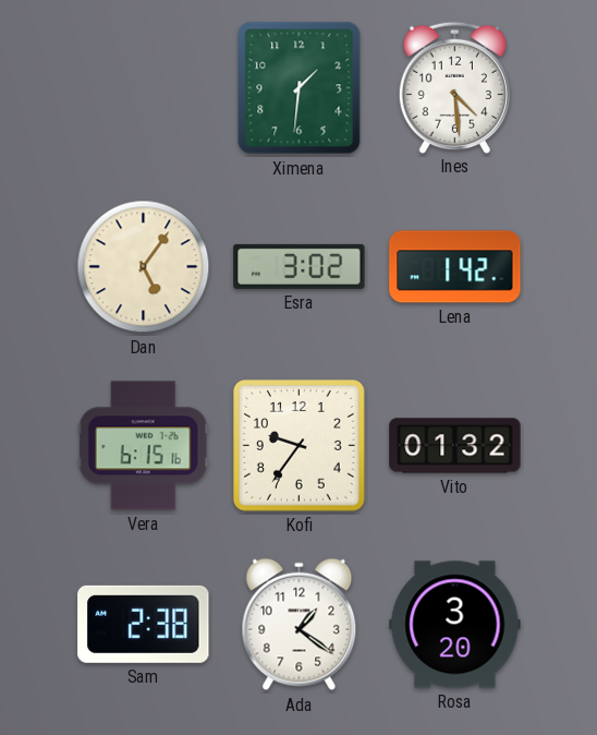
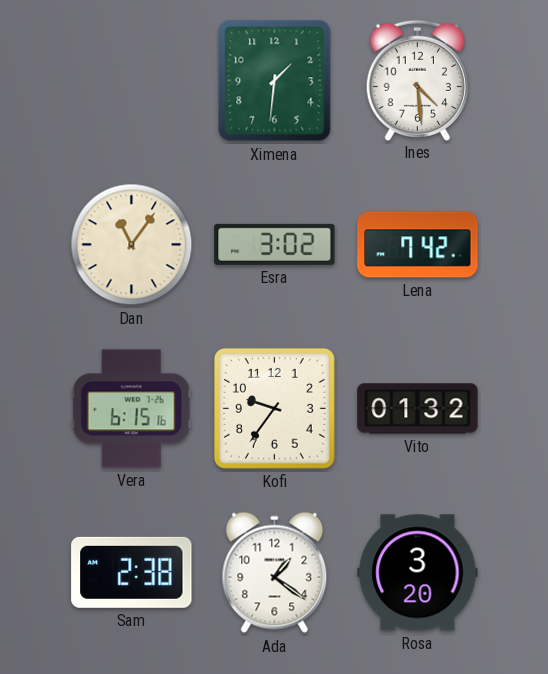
Dan: 5:06 -> 11:06 (132, 245)
Lena: 1:42 -> 7:42 (418, 245)
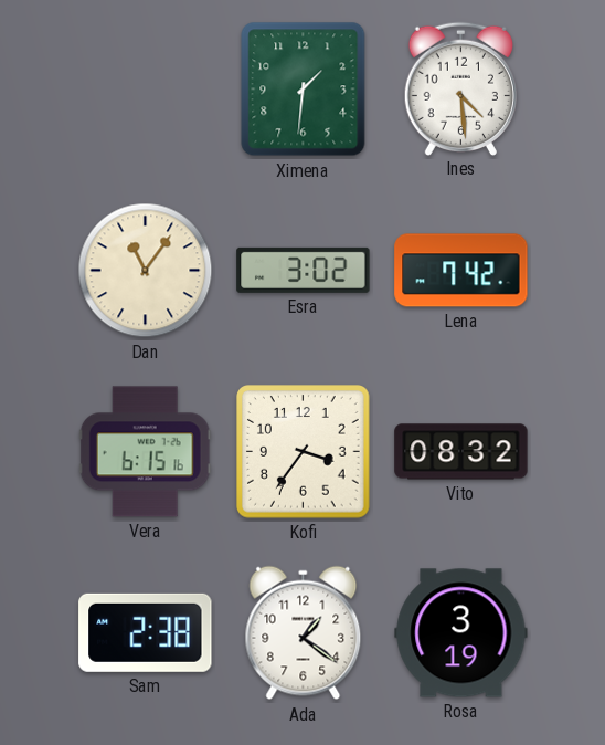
Kofi: 9:36 -> 3:36 (304, 452)
Vito: 01:32 -> 08:32 (461, 452)
Rosa: 3:20 -> 3:19 (461, 633)
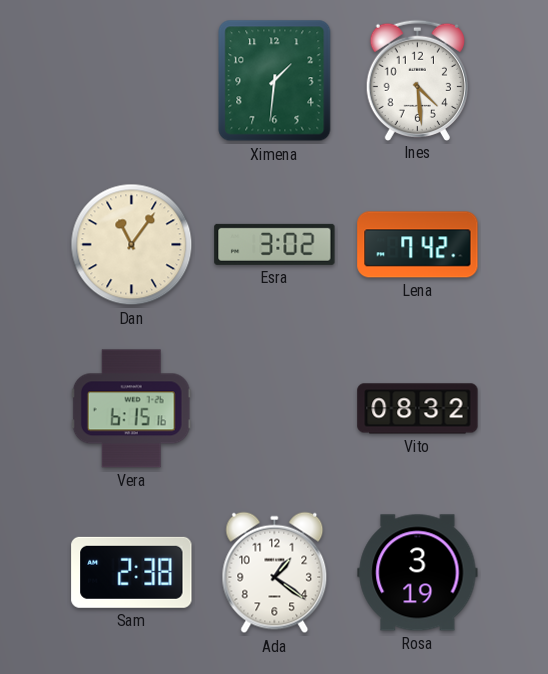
Kofi: 3:36 -> none (304, 452)
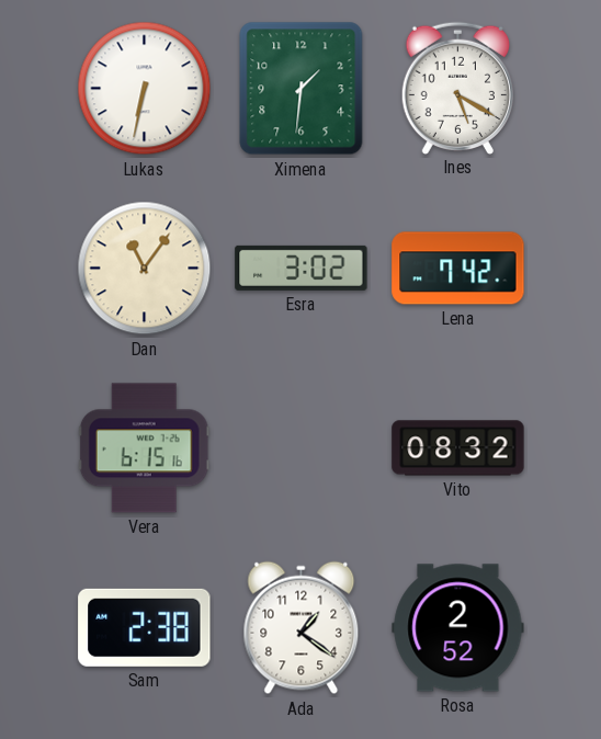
Lukas: none -> 6:32 (145, 89)
Ines: 4:29 -> 5:20 (457, 88)
Rosa: 3:19 -> 2:52 (458, 628)
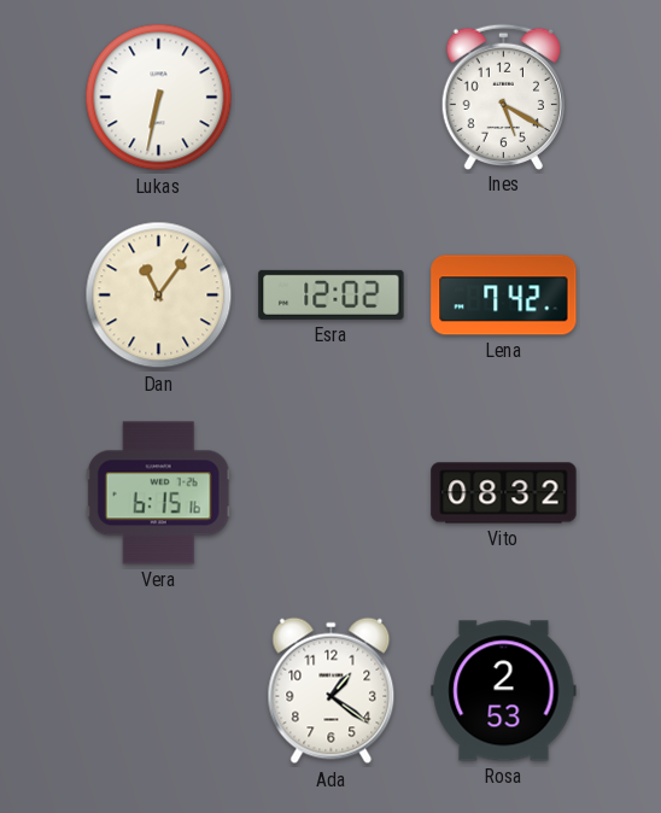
Ximena: 1:31 -> none (302, 89)
Esra: 3:02 -> 12:02 (332, 294)
Sam: 2:38 -> none (145, 627)
Rosa: 2:52 -> 2:53 (504, 691)
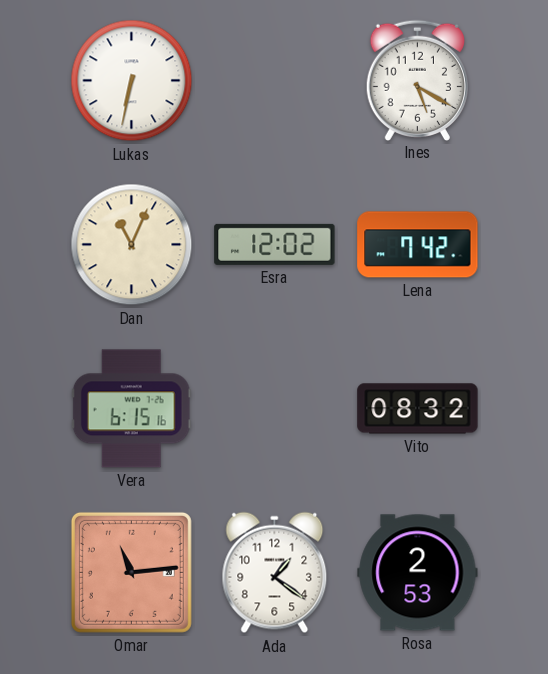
Dan: 11:06 -> 11:04 (132, 245)
Omar: none -> 11:14 (131, 572)
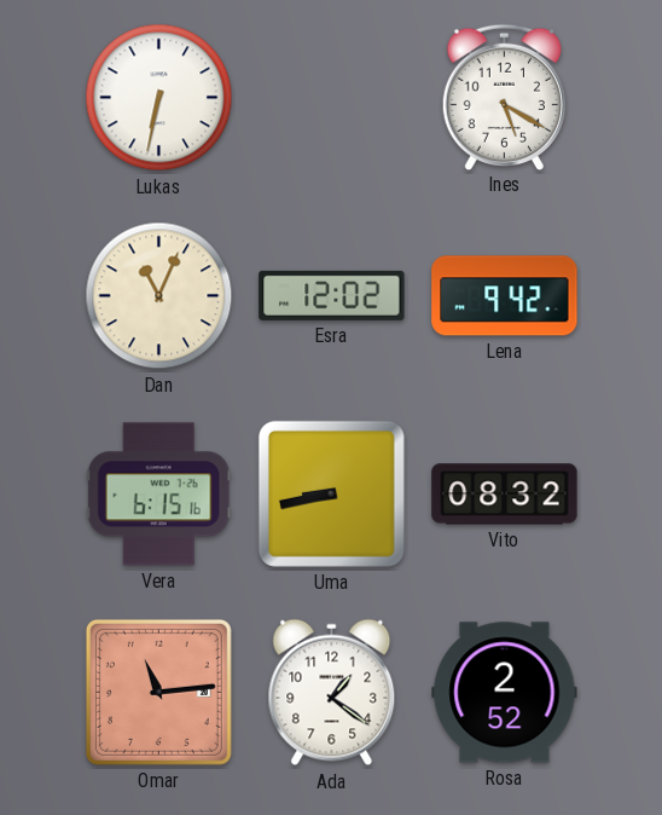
Lena: 7:42 -> 9:42 (505, 296)
Uma: none -> 8:43 (331, 493)
Rosa: 2:53 -> 2:52 (505, 693)
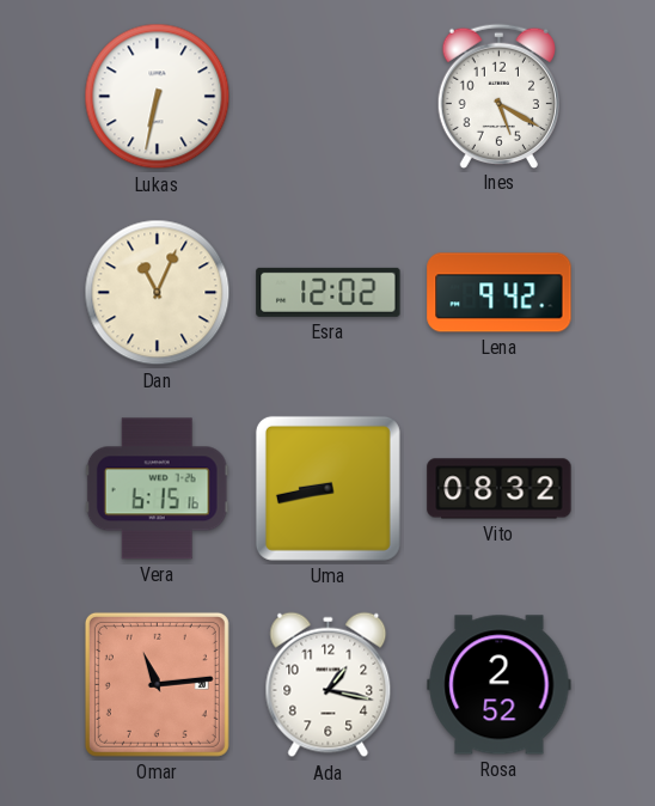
Ada: 1:21 -> 1:17 (329, 685)
